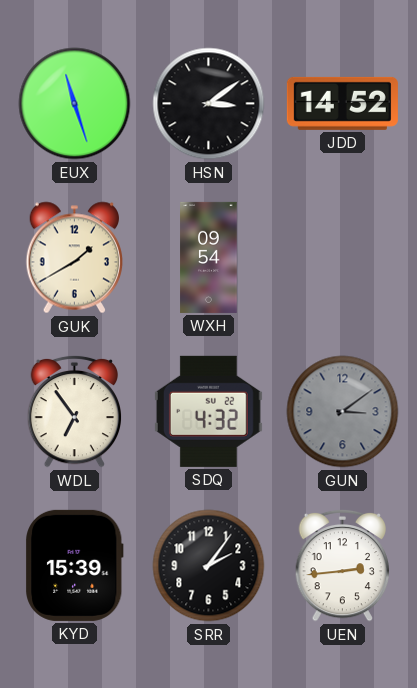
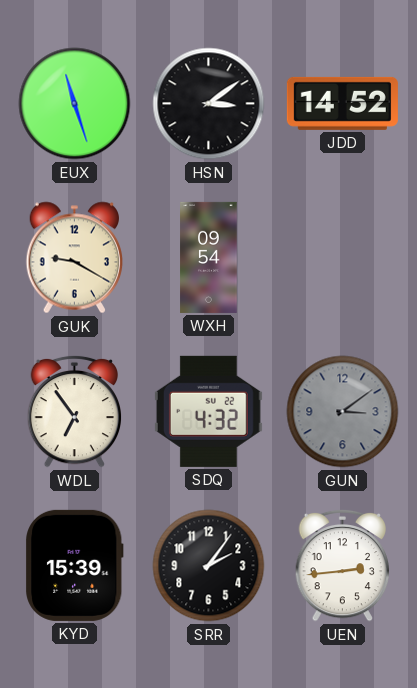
GUK: 1:40 -> 9:20 (74, 258)
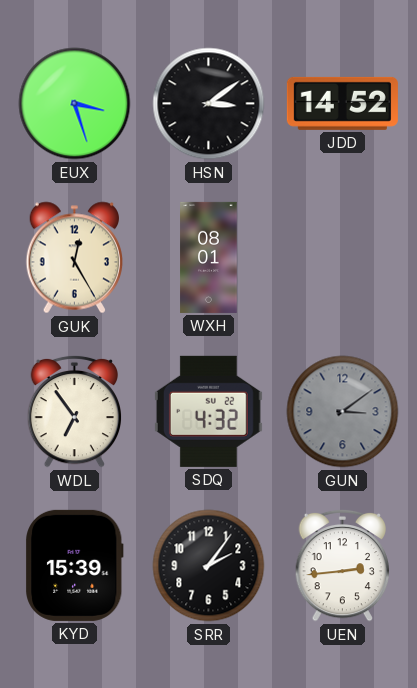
EUX: 11:27 -> 3:27 (75, 104)
GUK: 9:20 -> 12:25 (74, 258)
WXH: 09:54 -> 08:01 (209, 257)
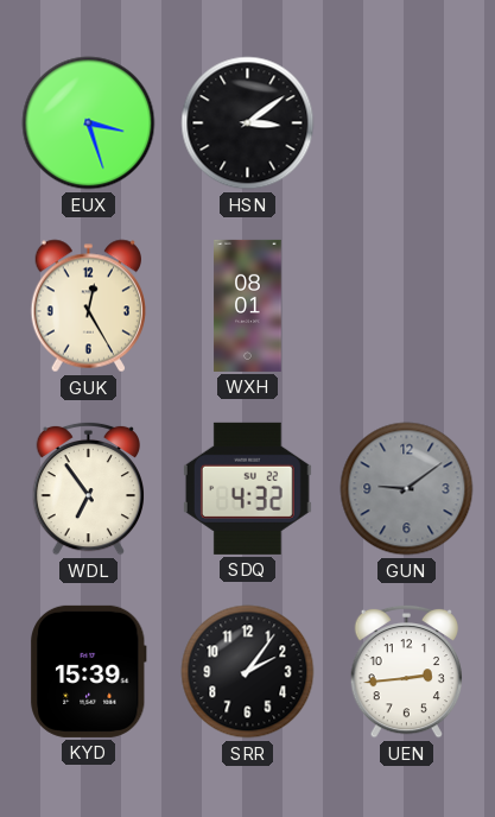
JDD: 14:52 -> none (342, 103)
GUN: 3:09 -> 9:09 (407, 489)
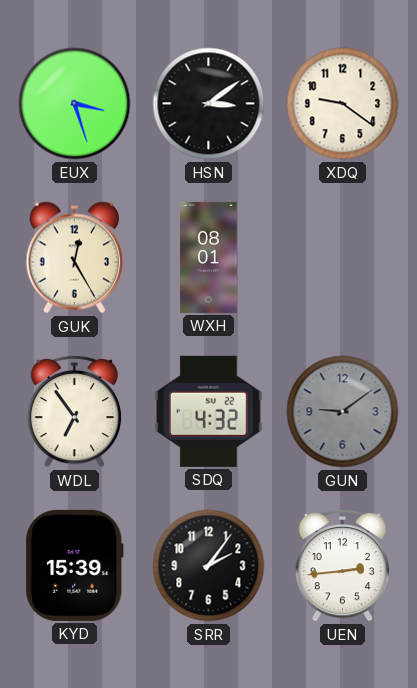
XDQ: none -> 9:21 (343, 104)
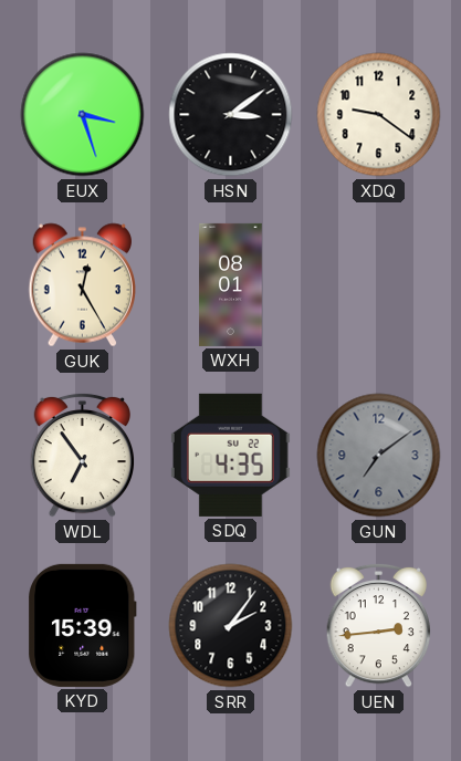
SDQ: 4:32 -> 4:35 (230, 455)
GUN: 9:09 -> 7:09 (379, 456)
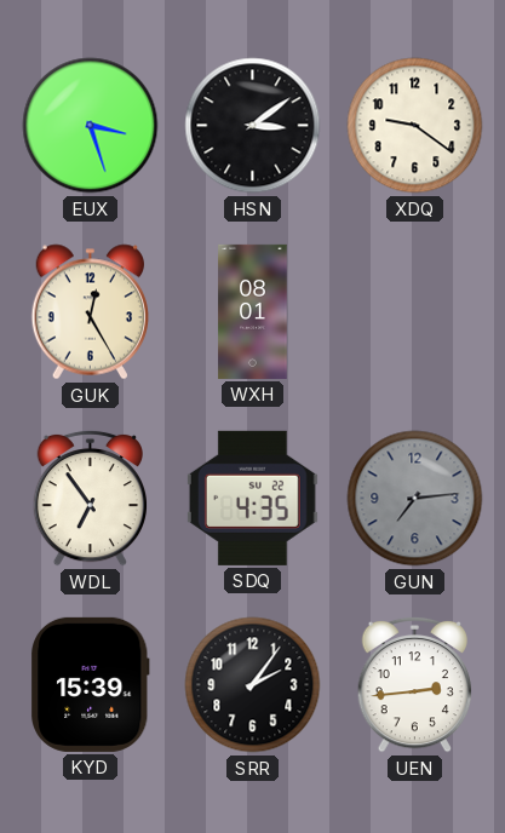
GUN: 7:09 -> 7:14 (415, 499)
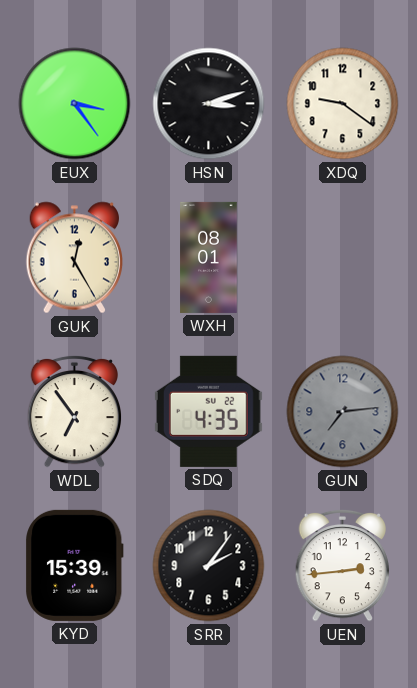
EUX: 3:27 -> 3:24 (75, 104)
HSN: 3:09 -> 3:12 (209, 104)
